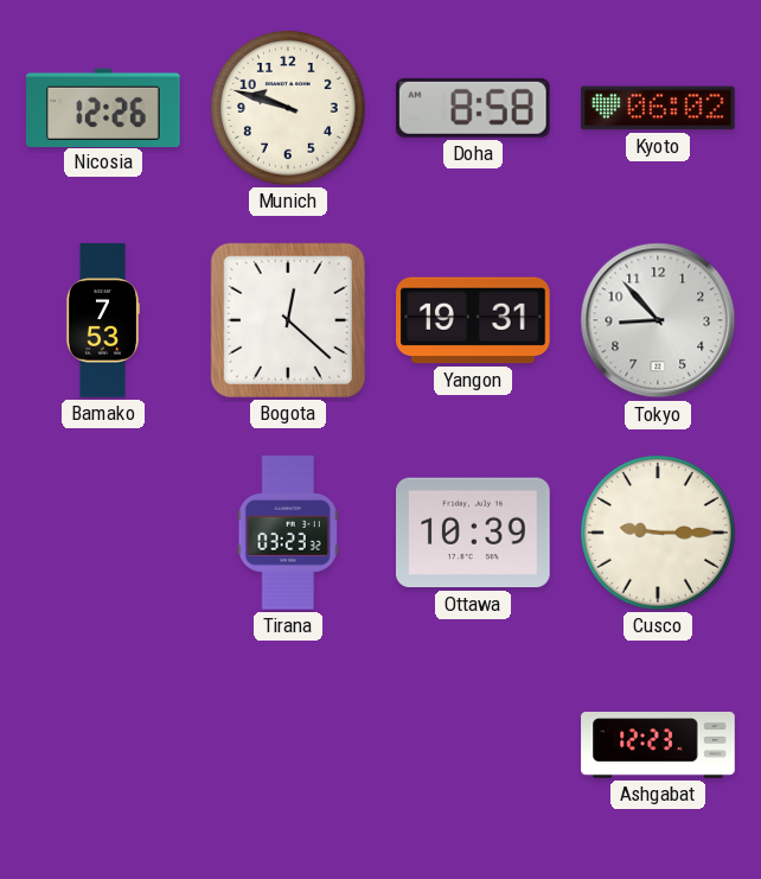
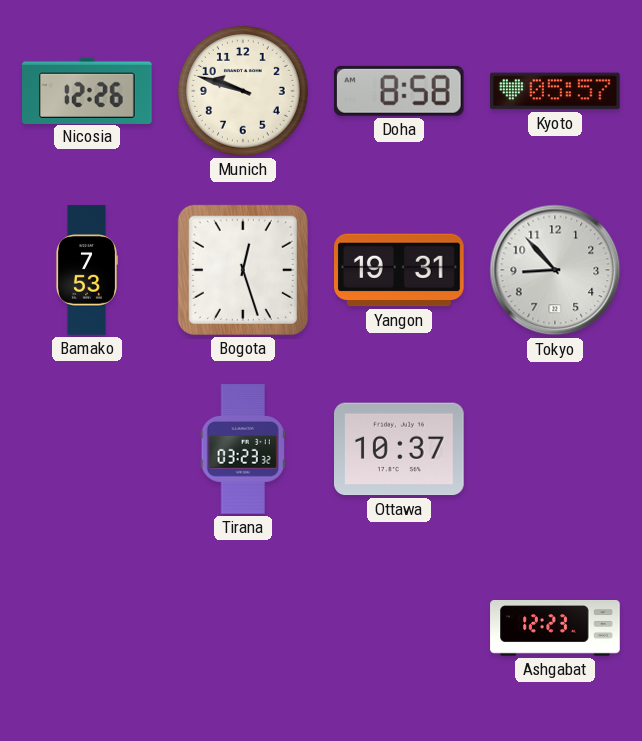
Kyoto: 06:02 -> 05:57 (556, 91)
Bogota: 12:22 -> 12:27 (243, 270)
Ottawa: 10:39 -> 10:37 (400, 449)
Cusco: 9:15 -> none (659, 534)
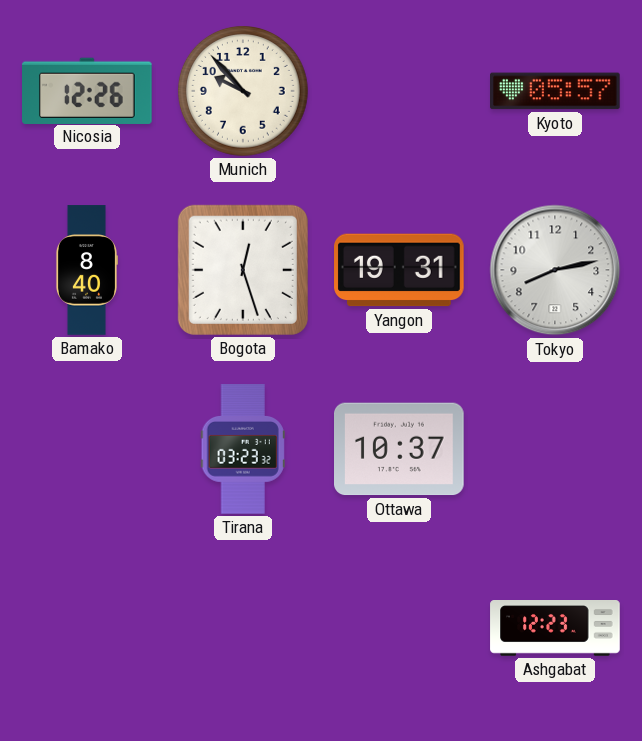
Munich: 9:48 -> 9:53 (244, 92)
Doha: 8:58 -> none (399, 91)
Bamako: 7:53 -> 8:40 (86, 270)
Tokyo: 8:53 -> 8:13 (555, 270)
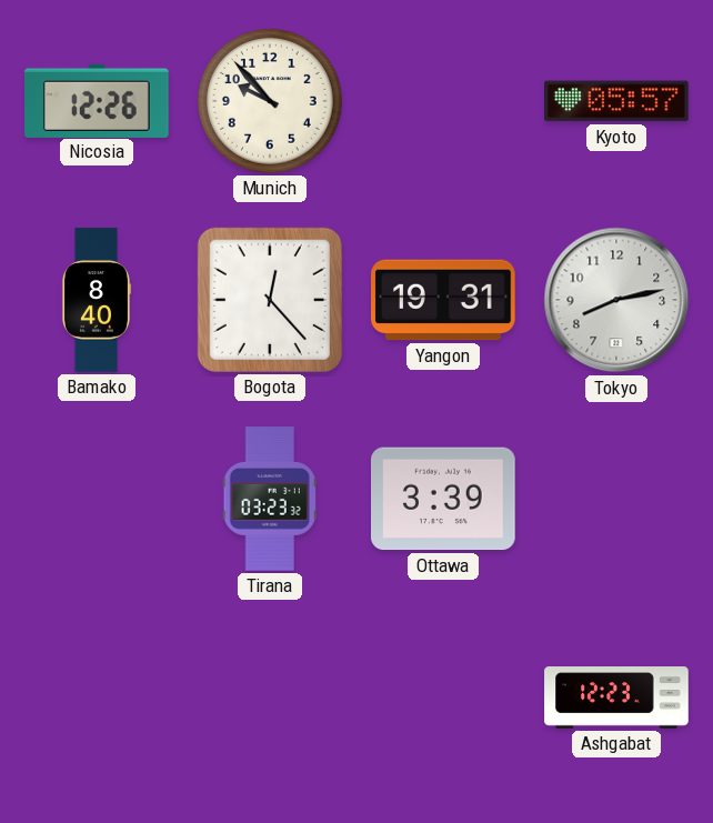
Bogota: 12:27 -> 12:23 (270, 300)
Ottawa: 10:37 -> 3:39 (444, 499)
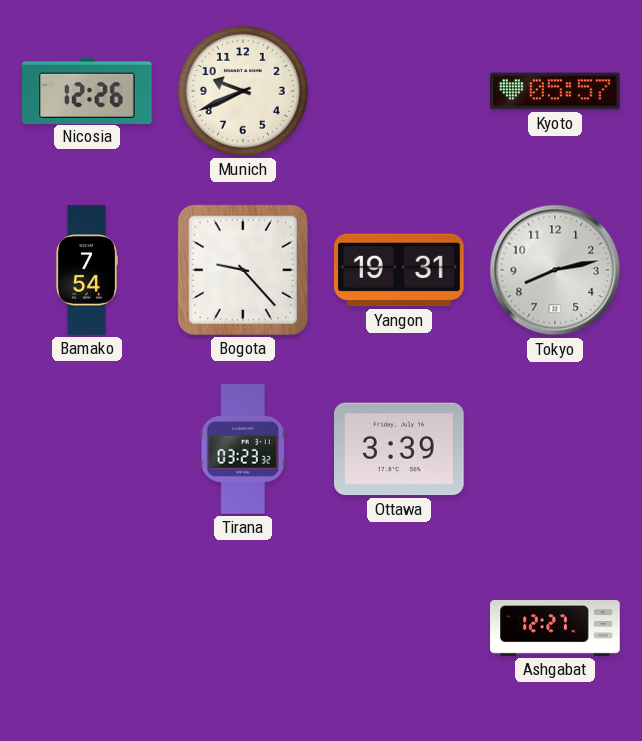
Munich: 9:53 -> 9:41 (244, 92)
Bamako: 8:40 -> 7:54 (86, 270)
Bogota: 12:23 -> 9:23 (243, 270)
Ashgabat: 12:23 -> 12:27 (555, 628)
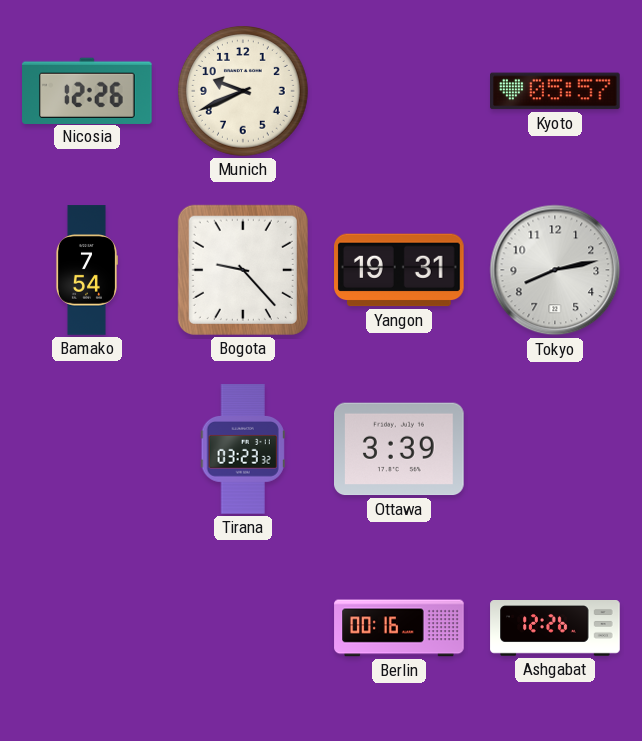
Berlin: none -> 00:16 (399, 628)
Ashgabat: 12:27 -> 12:26 (555, 628)
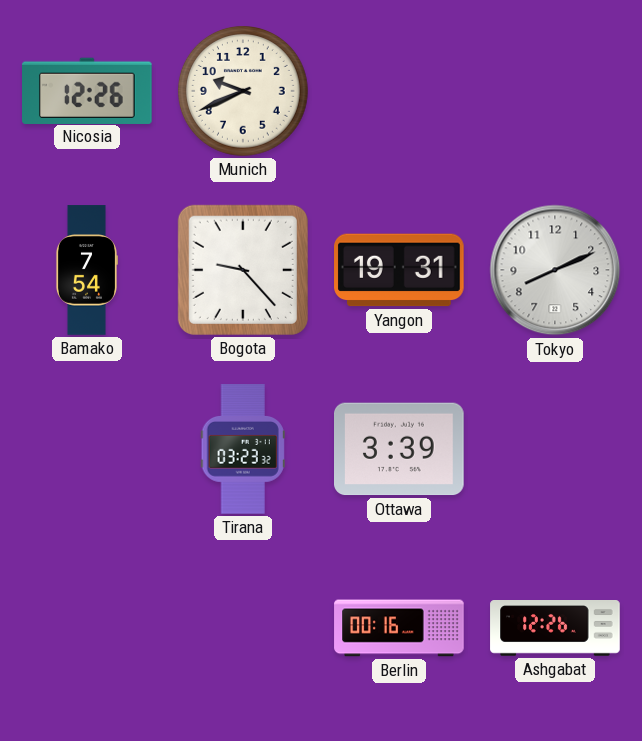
Kyoto: 05:57 -> none (556, 91)
Tokyo: 8:13 -> 8:11 (555, 270)
